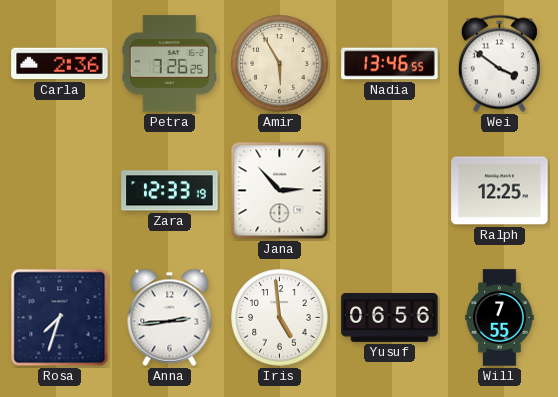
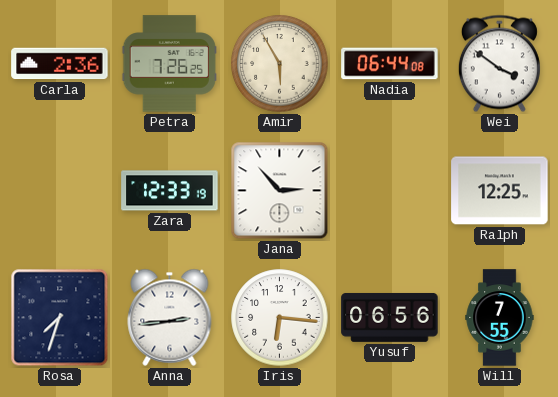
Nadia: 13:46 -> 06:44 (390, 64)
Iris: 4:59 -> 6:16 (280, 318)
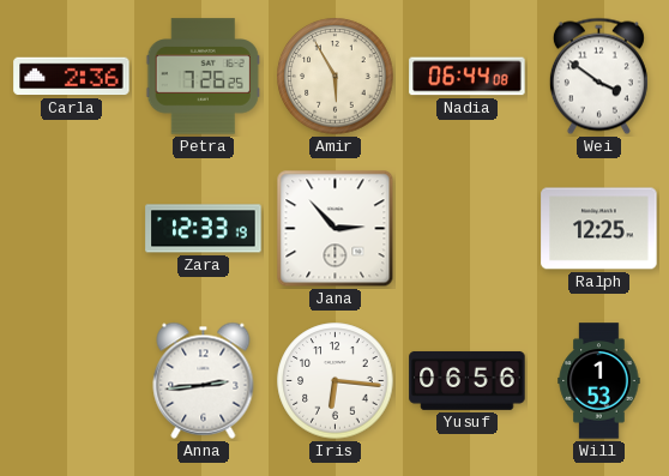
Rosa: 7:33 -> none (60, 318)
Will: 7:55 -> 1:53 (599, 381)
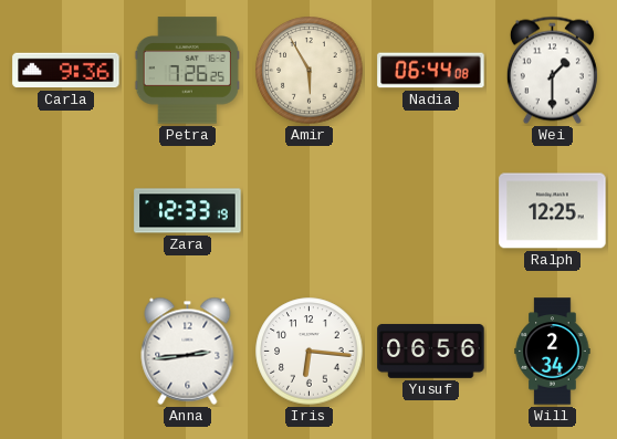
Carla: 2:36 -> 9:36 (66, 71)
Wei: 3:51 -> 1:30 (552, 71)
Jana: 2:53 -> none (336, 229)
Will: 1:53 -> 2:34 (553, 352)
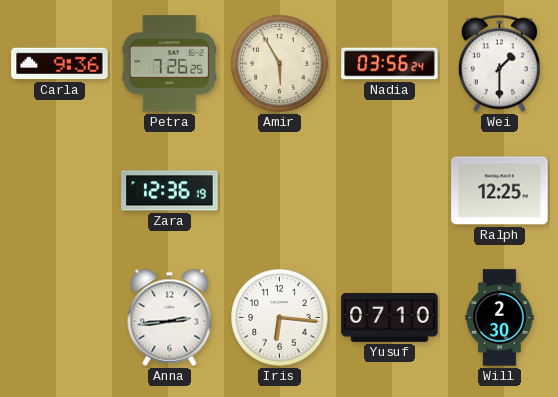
Nadia: 06:44 -> 03:56 (390, 64)
Zara: 12:33 -> 12:36 (170, 191)
Yusuf: 06:56 -> 07:10 (390, 317)
Will: 2:34 -> 2:30 (500, 318)
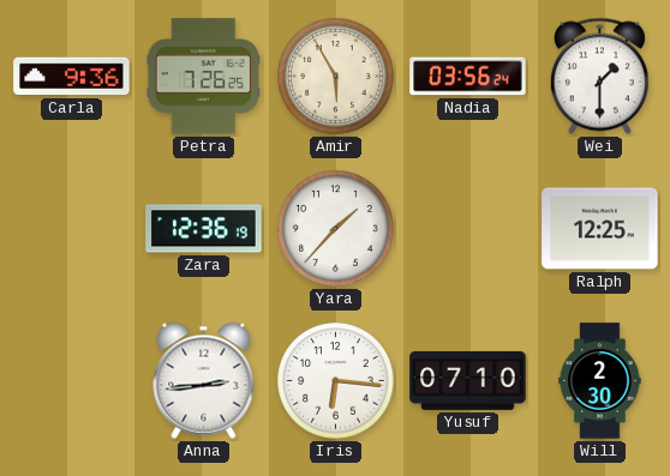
Yara: none -> 1:37 (336, 229)
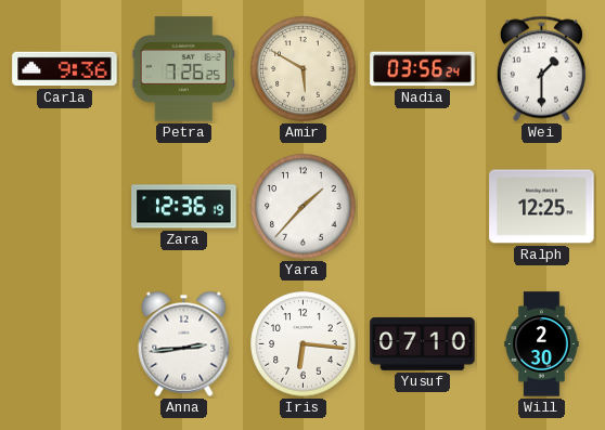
Amir: 5:55 -> 5:50 (304, 69)
